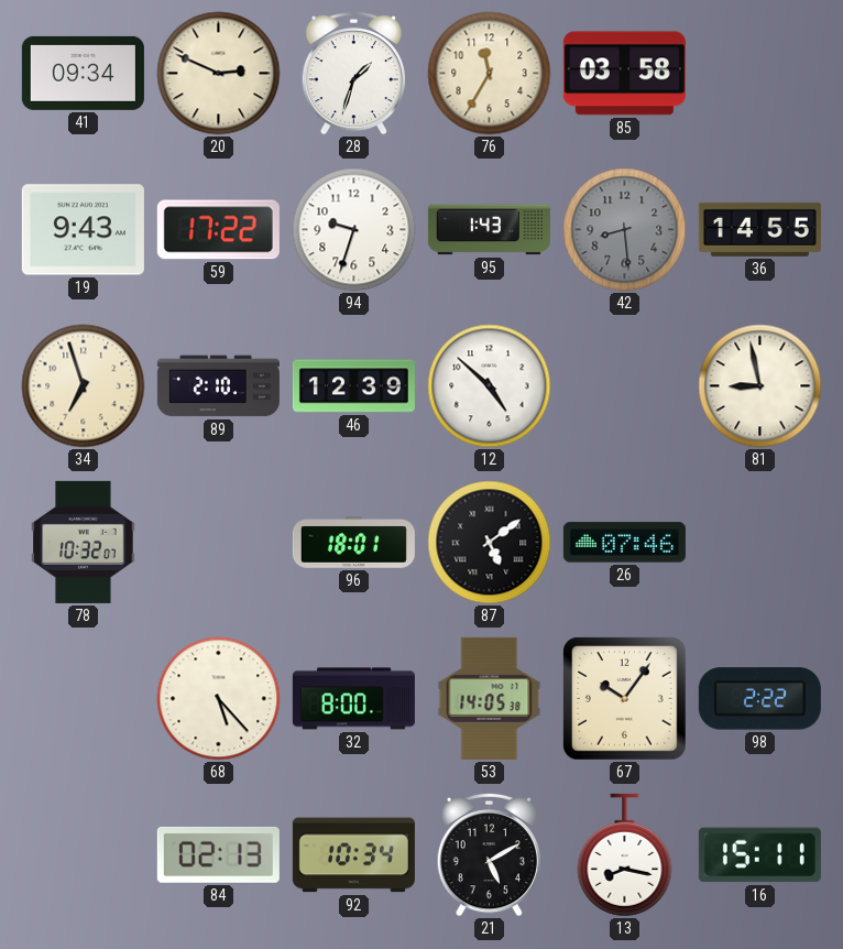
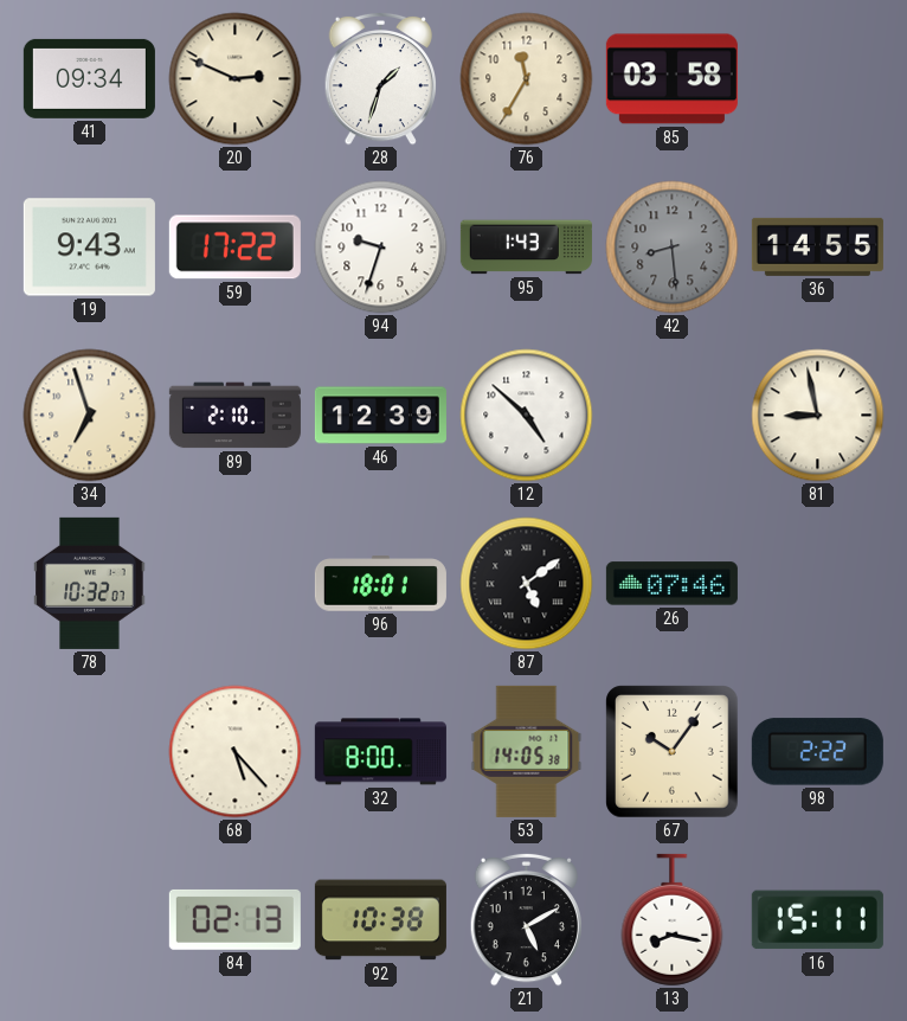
92: 10:34 -> 10:38 (380, 920)
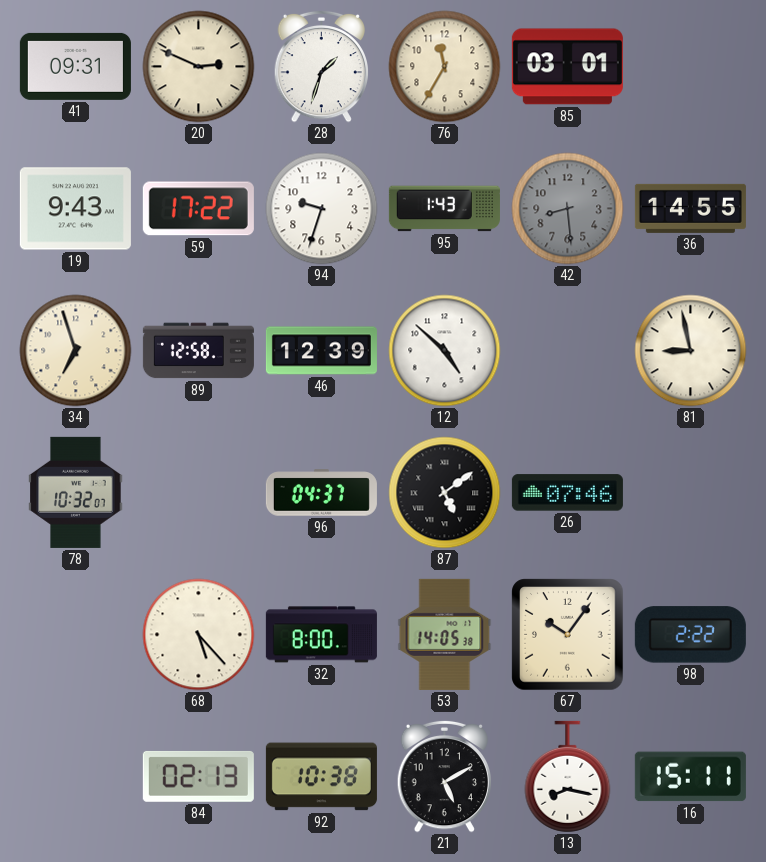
41: 09:34 -> 09:31 (75, 66)
85: 03:58 -> 03:01 (567, 67)
89: 2:10 -> 12:58 (198, 351)
96: 18:01 -> 04:37 (321, 493)
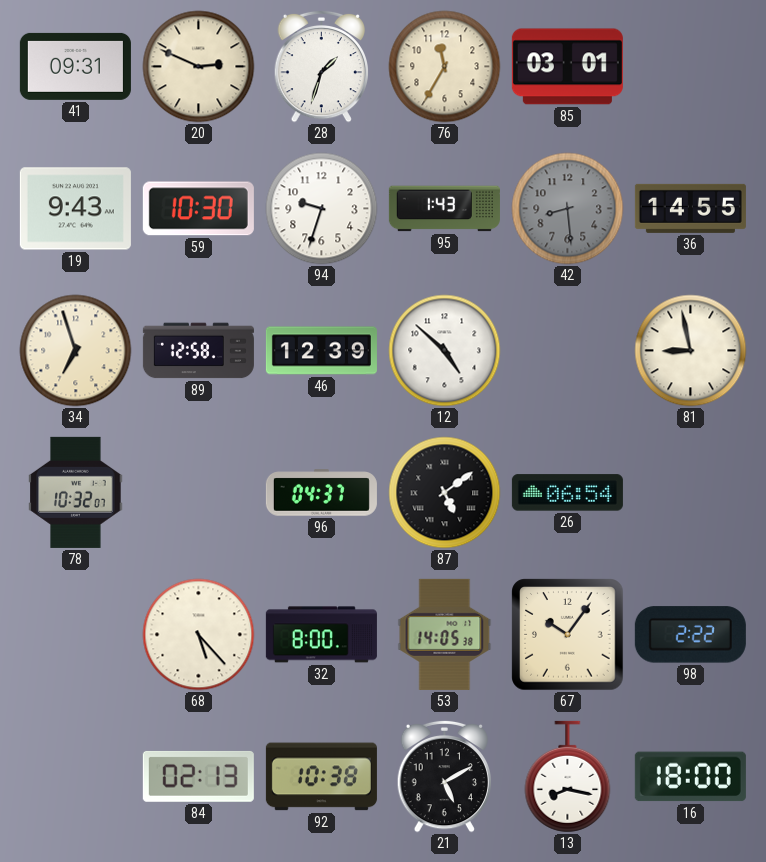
59: 17:22 -> 10:30 (198, 209)
26: 07:46 -> 06:54 (567, 493)
16: 15:11 -> 18:00 (690, 777)
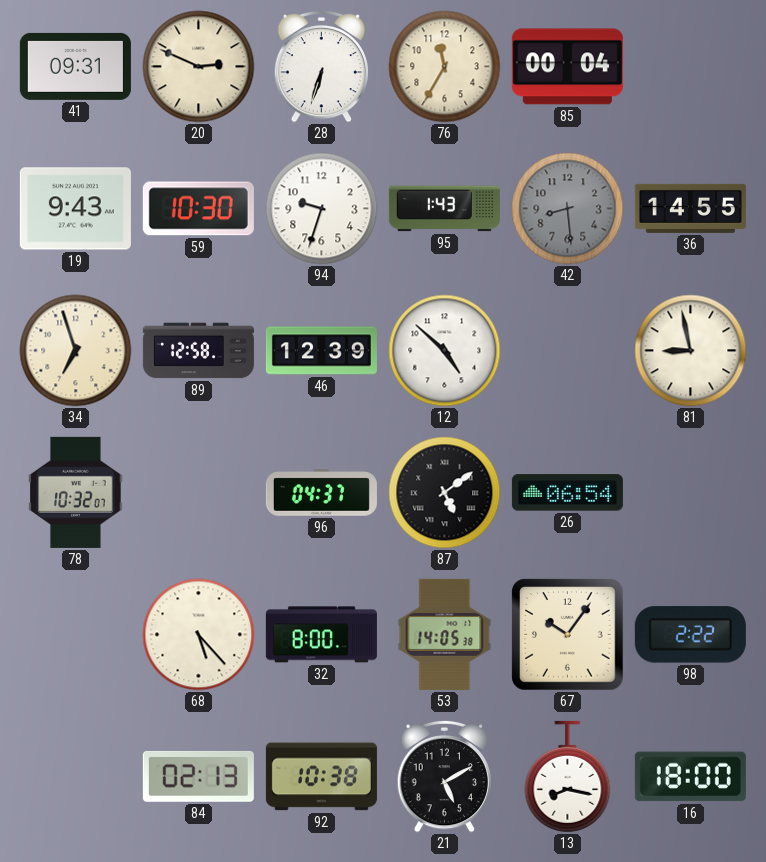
28: 1:33 -> 6:33 (321, 66)
85: 03:01 -> 00:04 (567, 67)
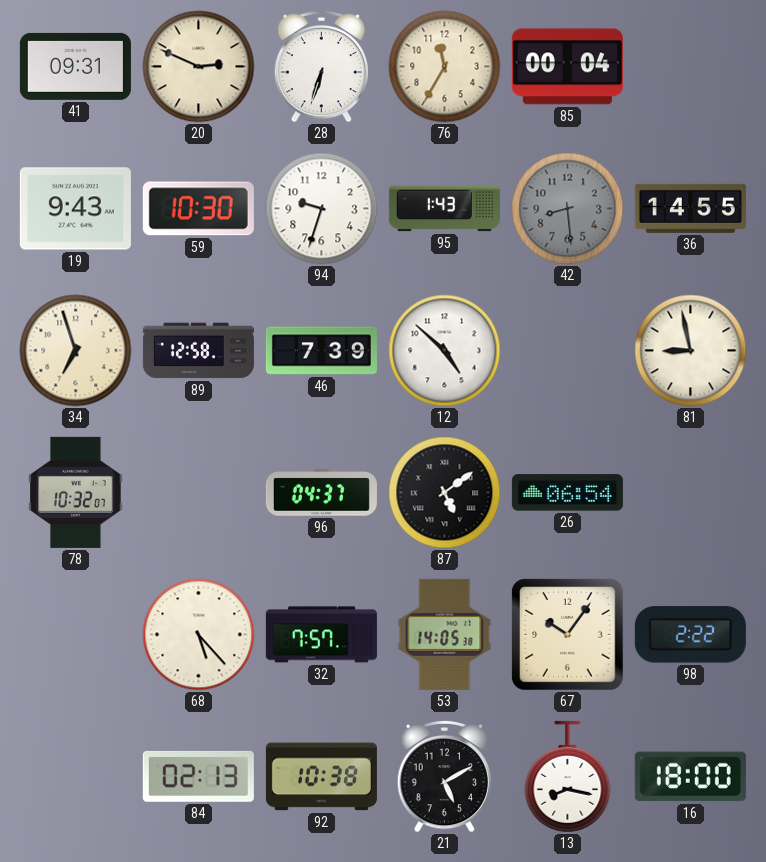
46: 12:39 -> 7:39 (321, 351)
32: 8:00 -> 7:57 (321, 635)
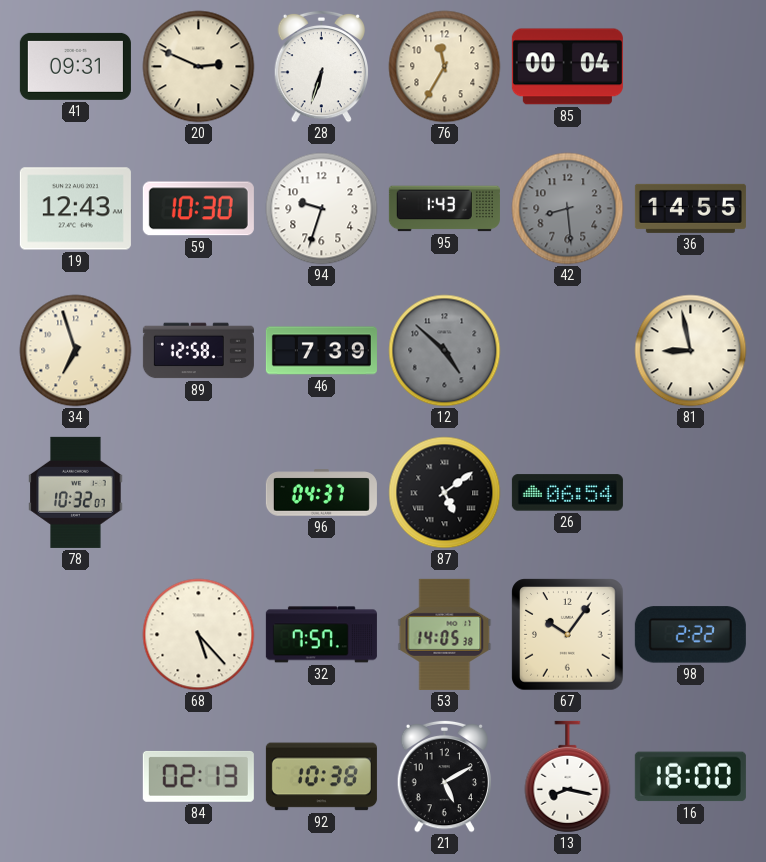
19: 9:43 -> 12:43 (75, 209)
12 dial: white -> grey (445, 351)
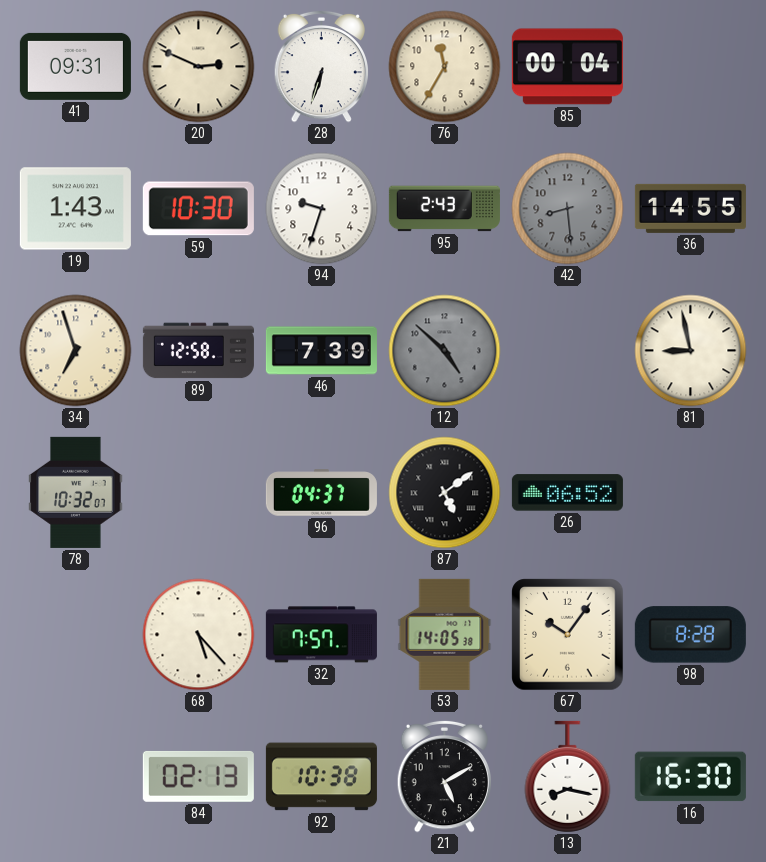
19: 12:43 -> 1:43 (75, 209)
95: 1:43 -> 2:43 (444, 209)
26: 06:54 -> 06:52 (567, 493)
98: 2:22 -> 8:28 (690, 635)
16: 18:00 -> 16:30 (690, 777)
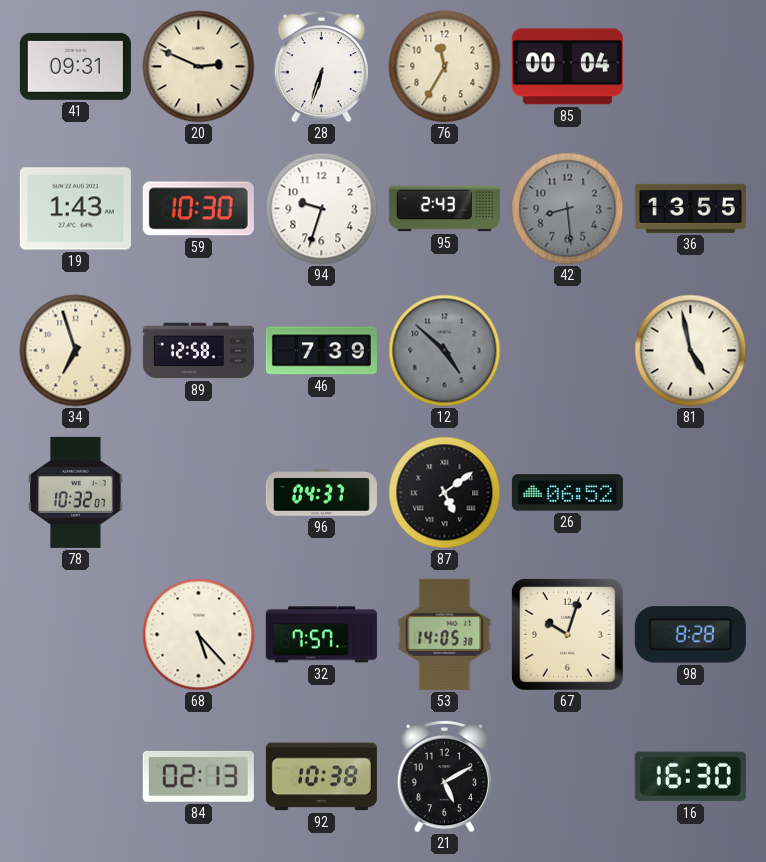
36: 14:55 -> 13:55 (690, 208)
81: 8:58 -> 4:58 (691, 351)
67: 10:06 -> 10:03 (568, 635)
13: 8:17 -> none (568, 777)
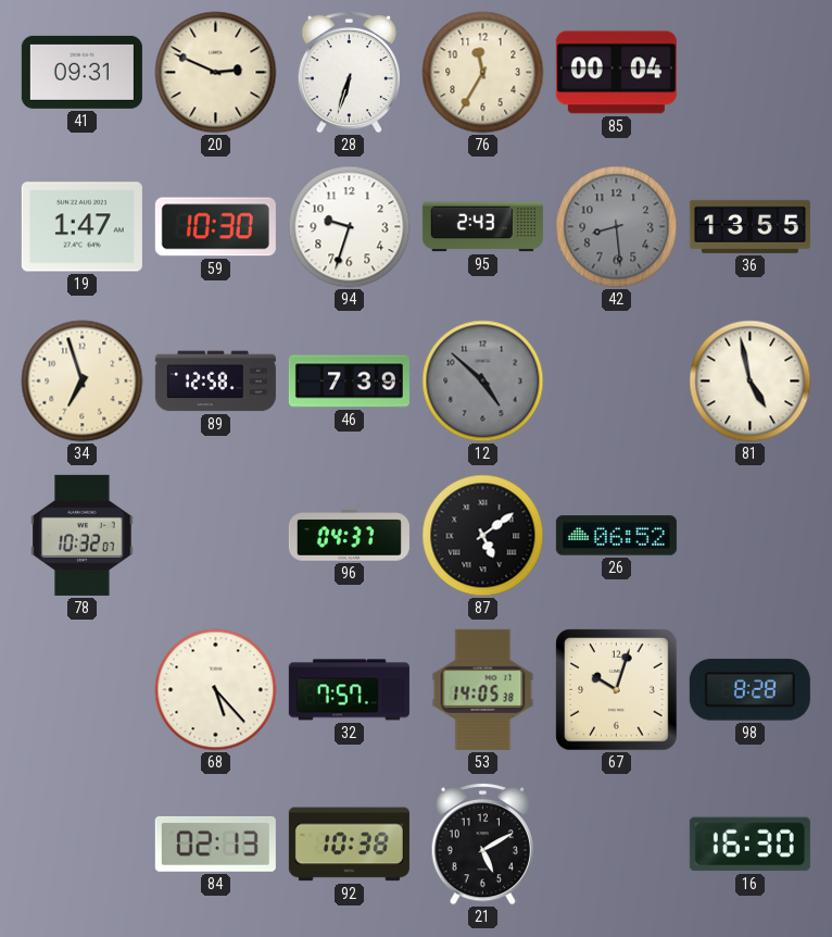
19: 1:43 -> 1:47 (81, 227)
